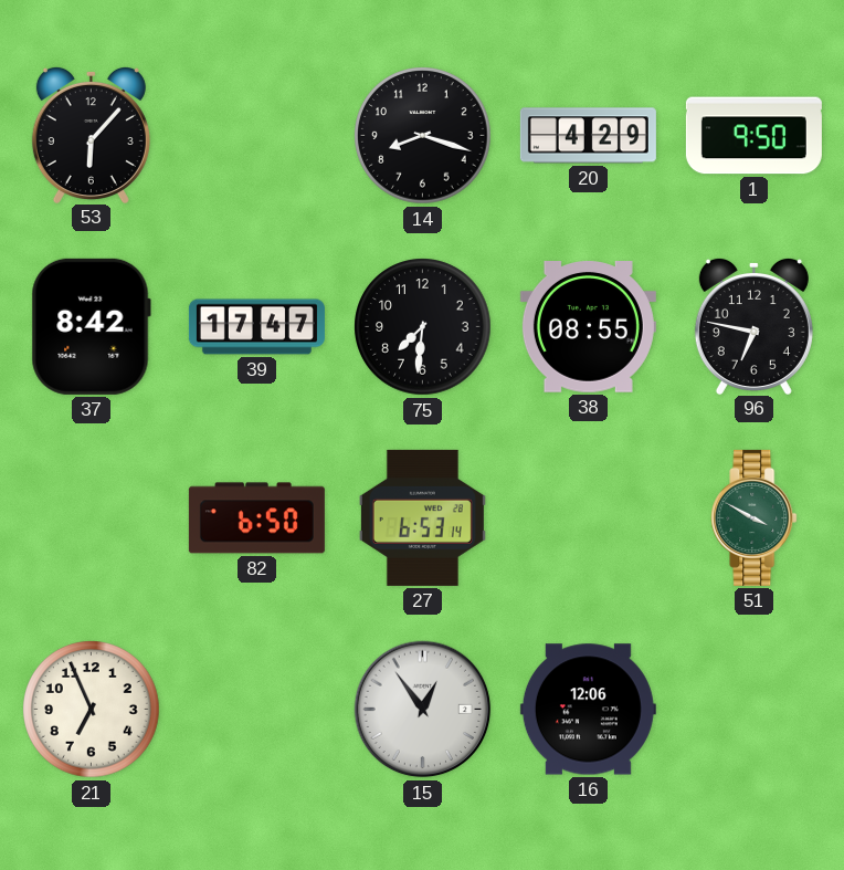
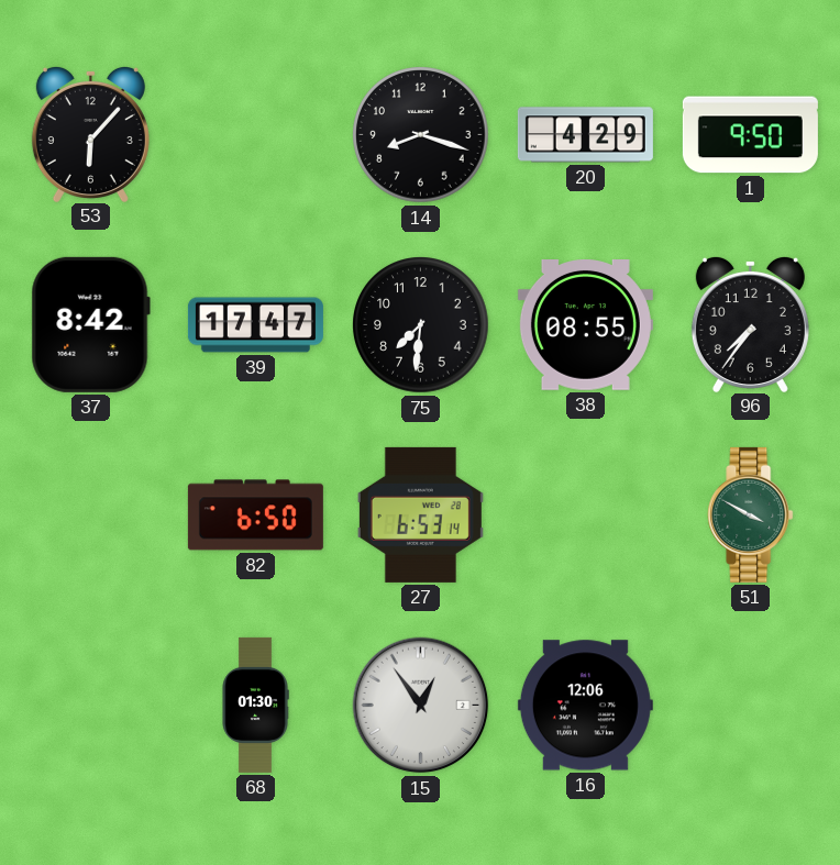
96: 6:47 -> 7:36 (750, 323)
21: 6:56 -> none (92, 710)
68: none -> 01:30 (255, 705)
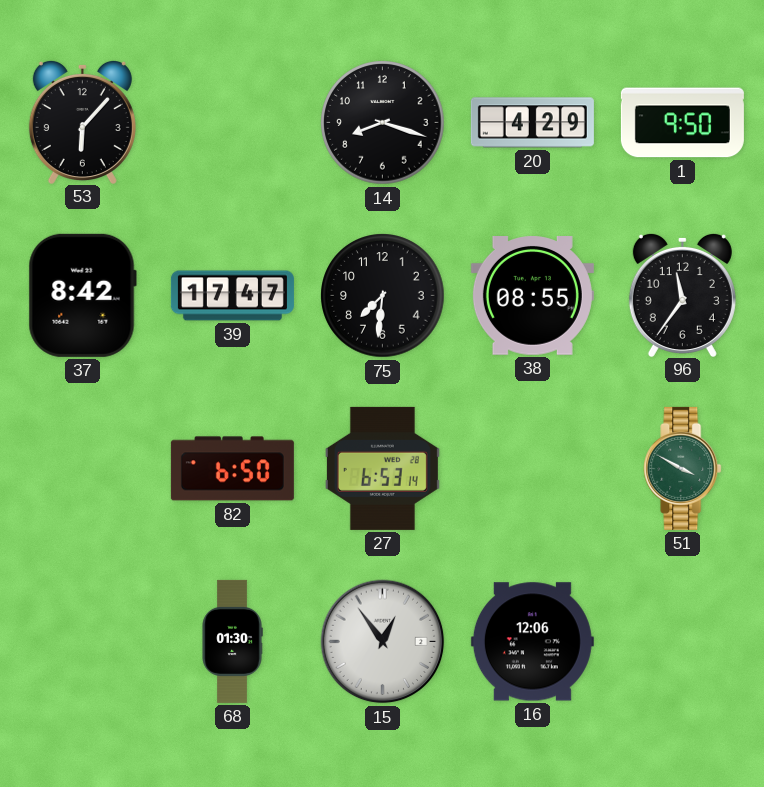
96: 7:36 -> 11:36 (682, 294)
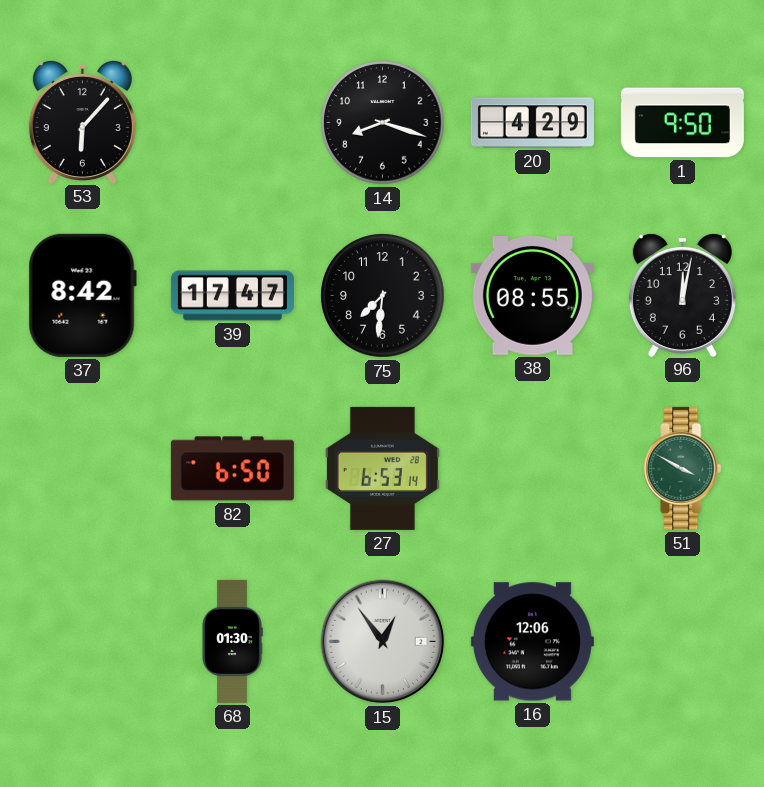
96: 11:36 -> 12:02 (682, 294)
